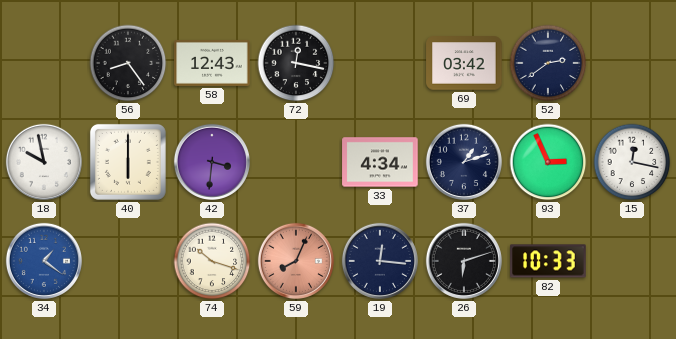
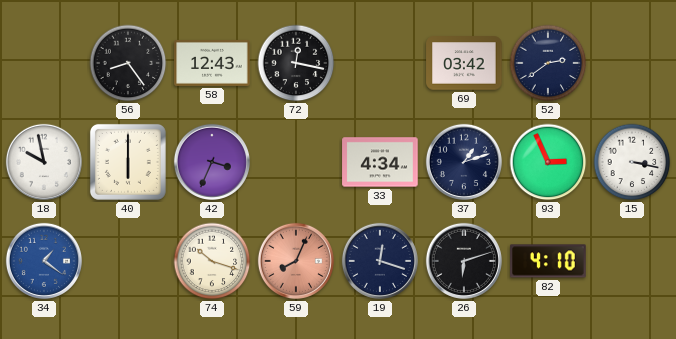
42: 3:31 -> 3:34 (212, 162)
15: 12:17 -> 3:17 (632, 162)
19: 12:16 -> 12:18 (380, 261)
82: 10:33 -> 4:10 (548, 261)
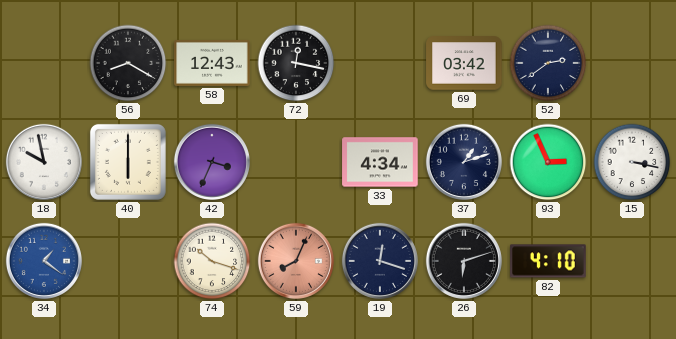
56: 8:24 -> 8:20 (128, 63)
